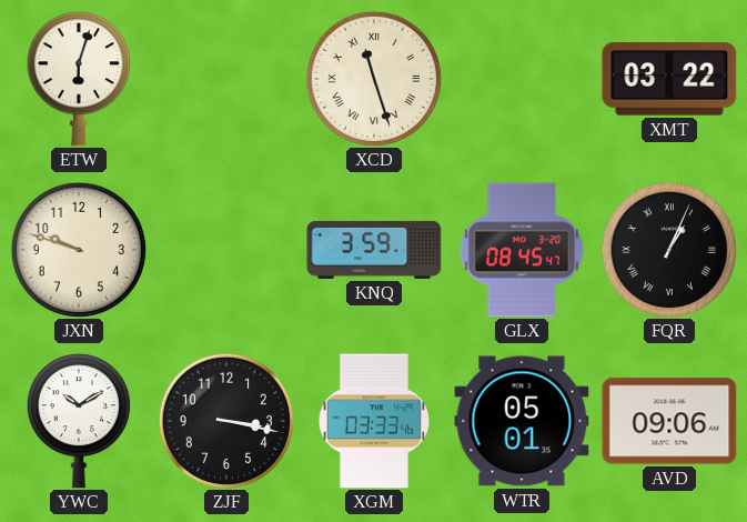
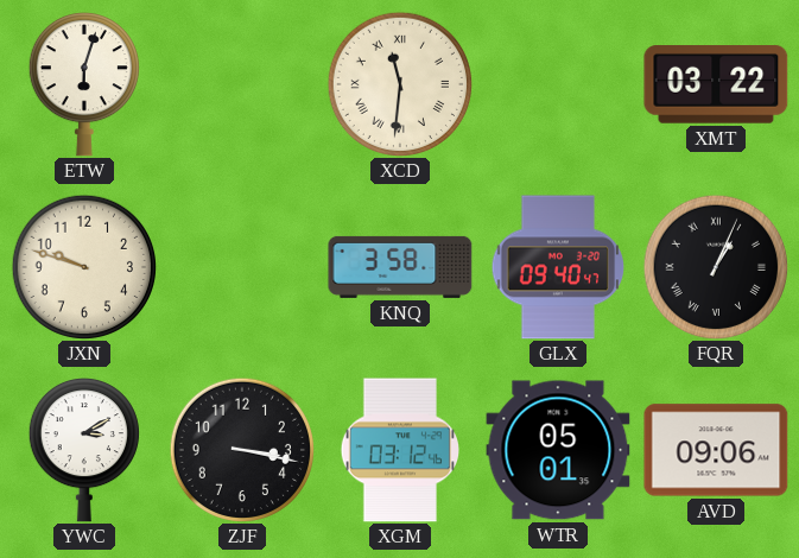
XCD: 11:27 -> 11:31 (399, 83)
KNQ: 3:59 -> 3:58 (400, 267)
GLX: 08:45 -> 09:40 (558, 267)
YWC: 10:10 -> 3:10 (84, 451)
XGM: 03:33 -> 03:12 (399, 450)
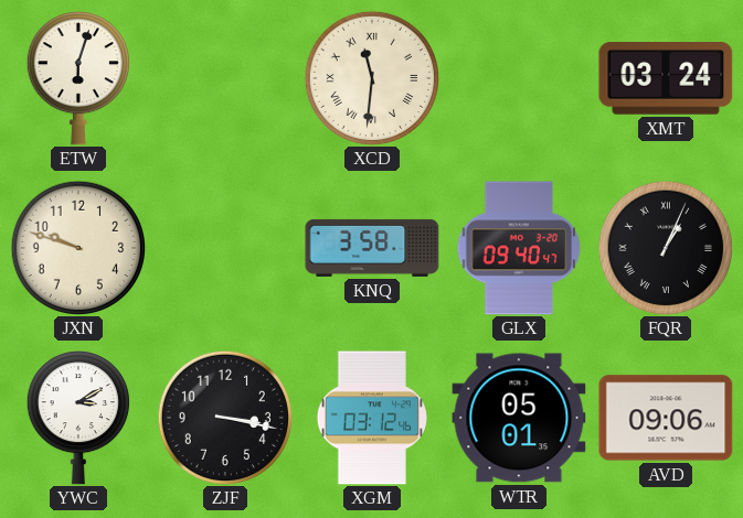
XMT: 03:22 -> 03:24 (666, 79)
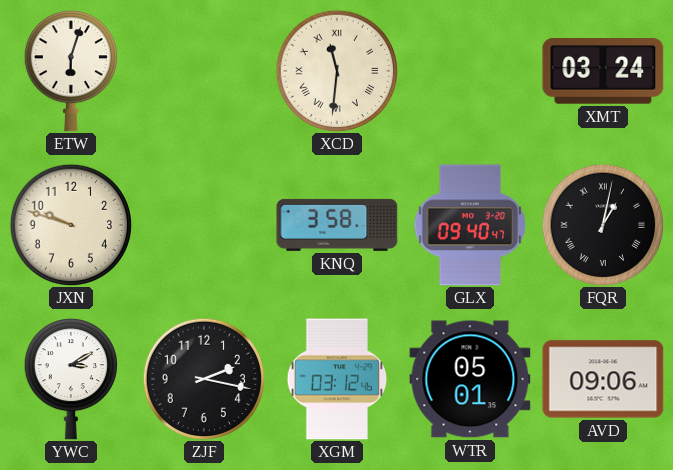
FQR: 1:04 -> 1:02 (602, 224)
ZJF: 3:17 -> 2:17 (203, 378)
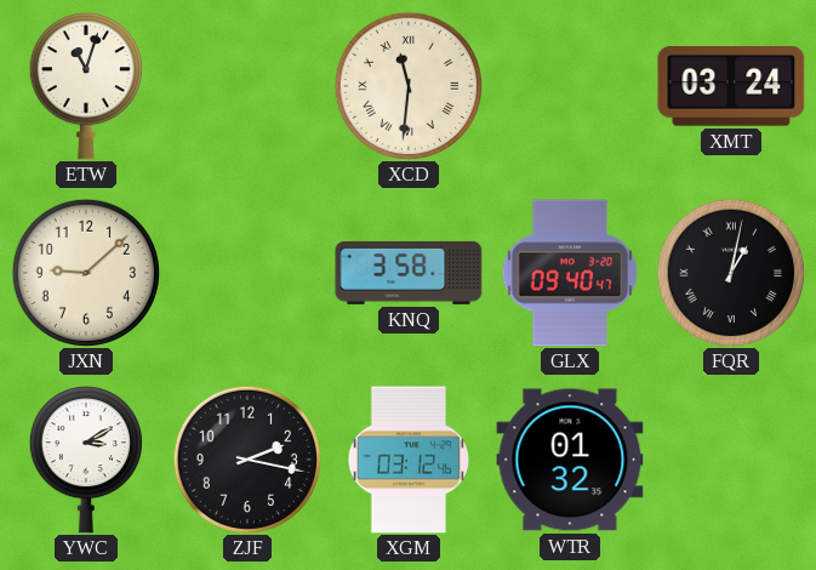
ETW: 6:03 -> 11:03 (86, 87)
JXN: 9:48 -> 9:08 (85, 272)
WTR: 05:01 -> 01:32 (570, 460)
AVD: 09:06 -> none (603, 379)
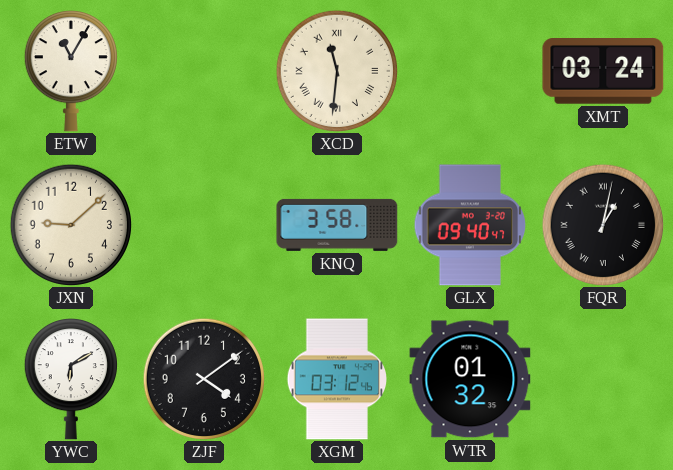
ETW: 11:03 -> 11:05 (71, 72)
YWC: 3:10 -> 6:10 (71, 380)
ZJF: 2:17 -> 4:09 (203, 378)
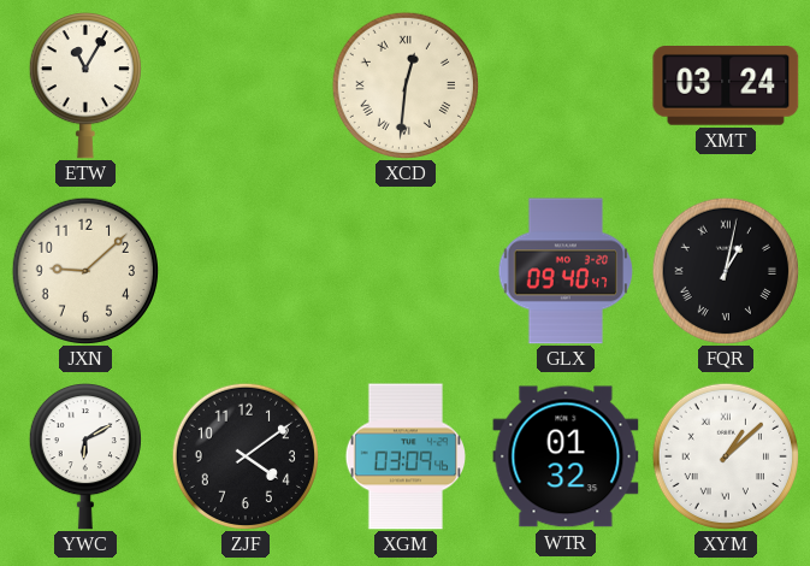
XCD: 11:31 -> 12:31 (404, 84)
KNQ: 3:58 -> none (337, 225)
XGM: 03:12 -> 03:09 (404, 456)
XYM: none -> 1:08 (725, 455)
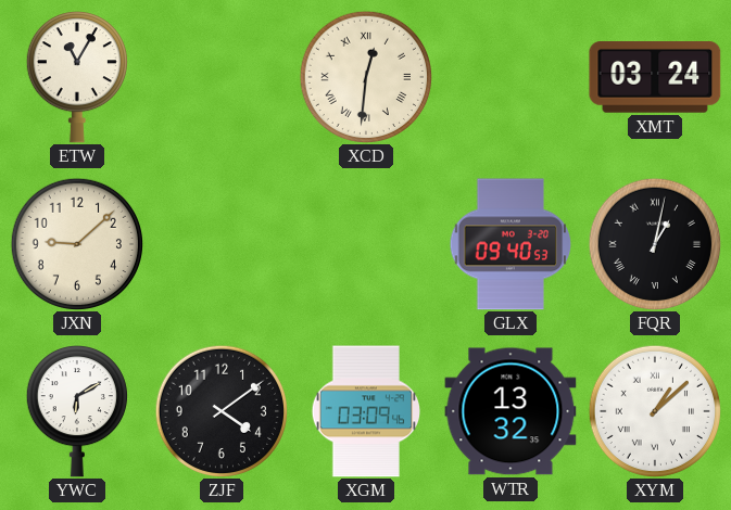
GLX: 09:40:47 -> 09:40:53 (511, 244)
WTR: 01:32 -> 13:32 (511, 411)
